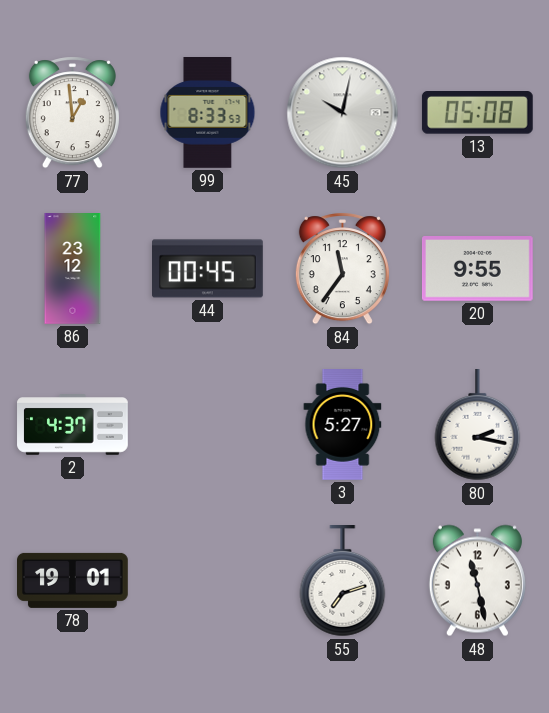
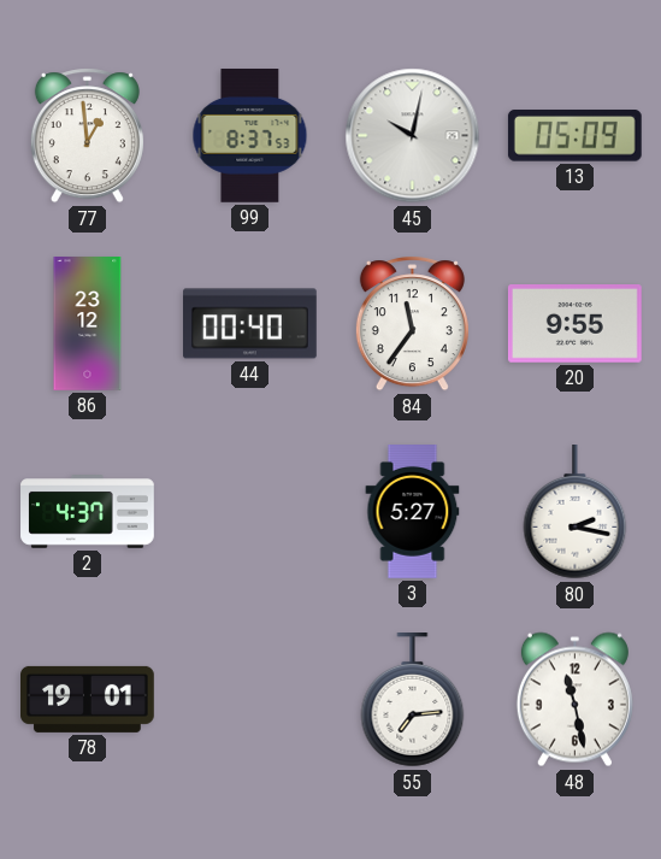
99: 8:33 -> 8:37 (250, 136)
13: 05:08 -> 05:09 (574, 136)
44: 00:45 -> 00:40 (250, 324)
55: 7:12 -> 7:14 (413, 701)
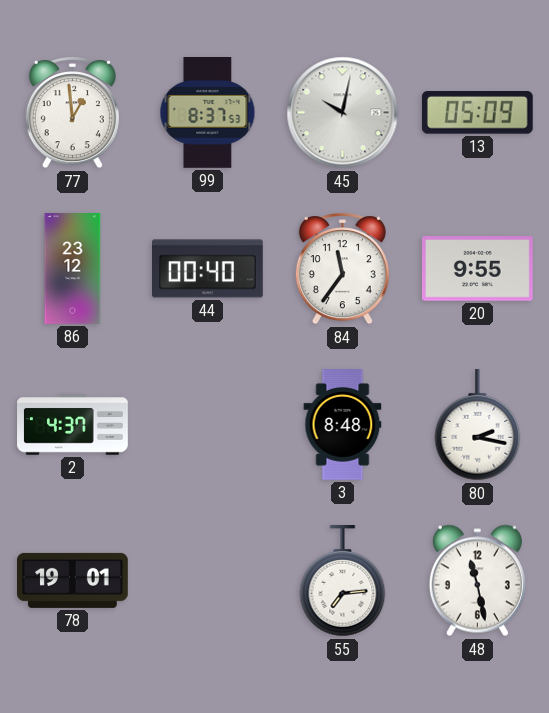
3: 5:27 -> 8:48 (343, 425)
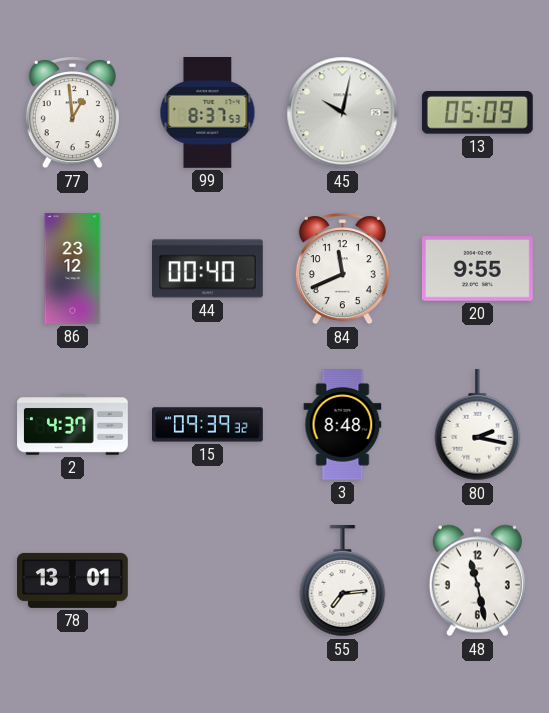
84: 11:36 -> 11:41 (342, 269)
15: none -> 09:39 (208, 425)
78: 19:01 -> 13:01 (73, 580)
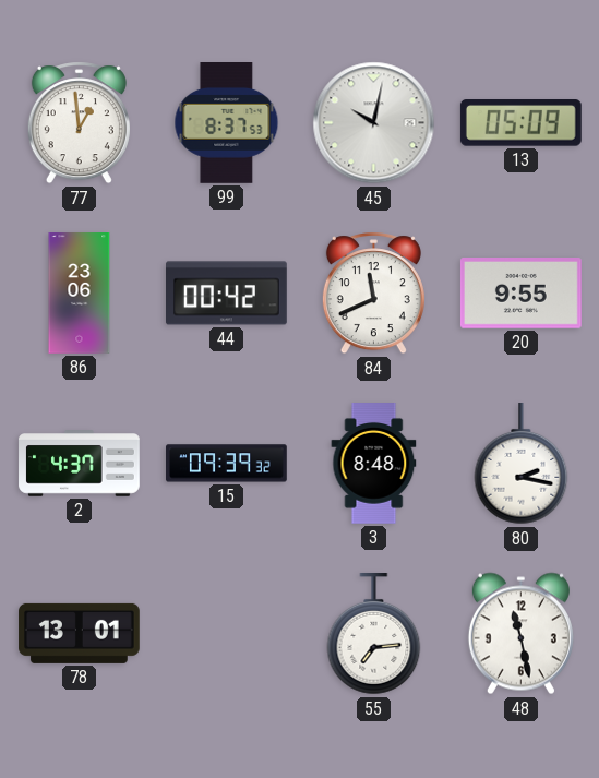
86: 23:12 -> 23:06 (80, 294)
44: 00:40 -> 00:42 (227, 294)
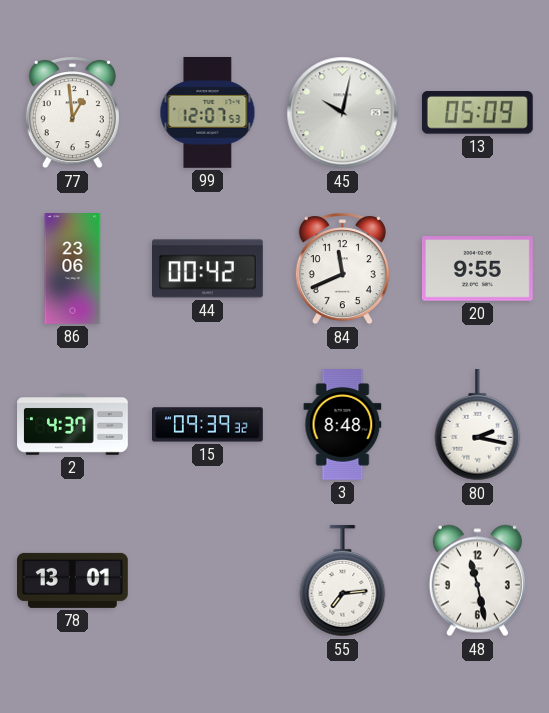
99: 8:37 -> 12:07 (208, 113)
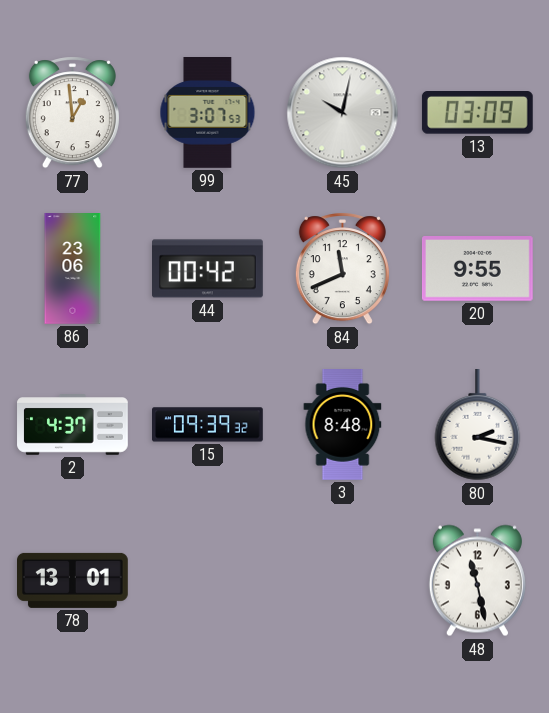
99: 12:07 -> 3:07 (208, 113)
13: 05:09 -> 03:09 (477, 113)
55: 7:14 -> none (343, 582)
